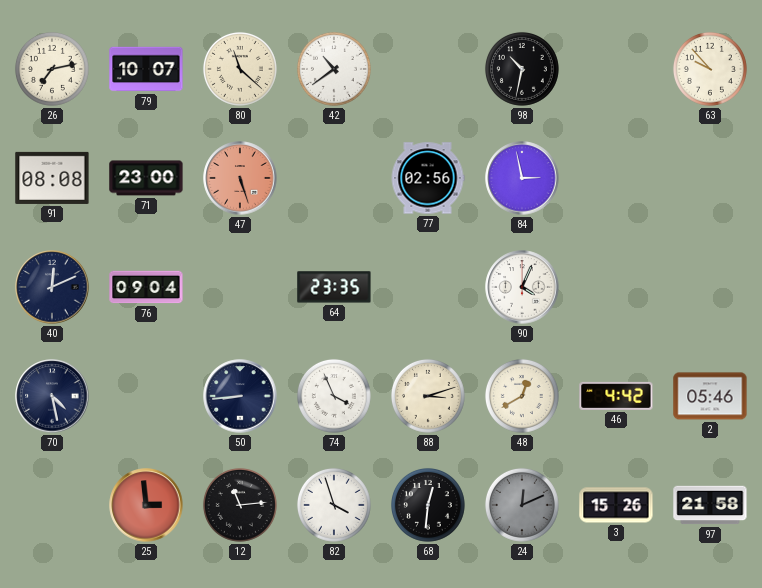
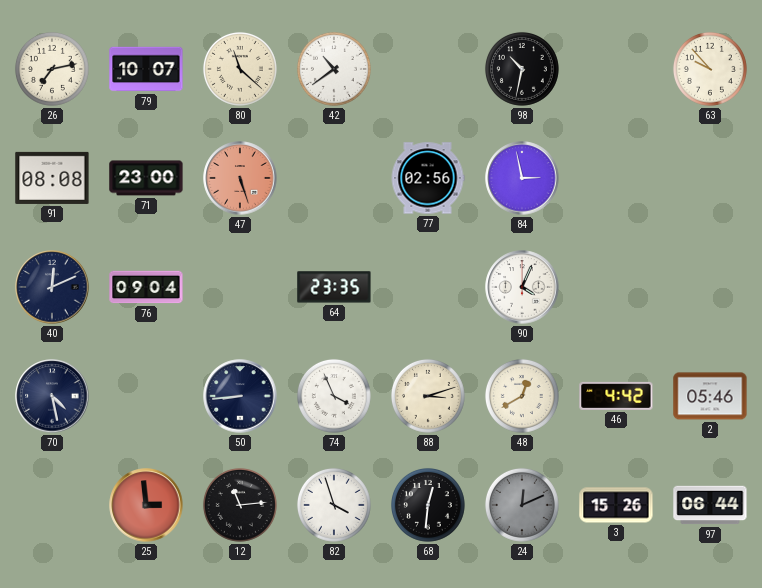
97: 21:58 -> 06:44 (710, 505)
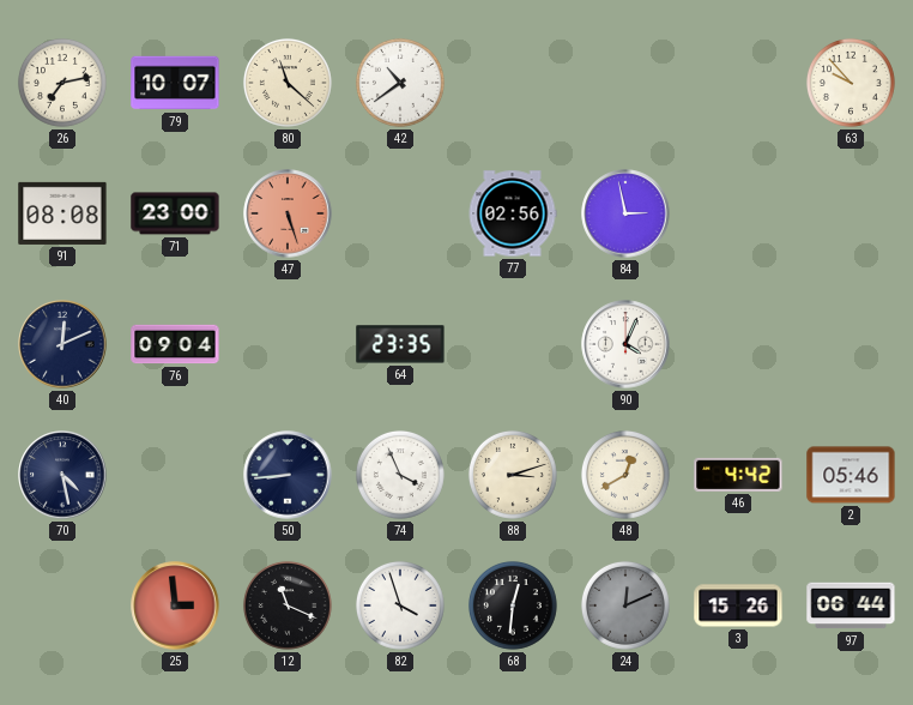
98: 10:32 -> none (522, 69)
12: 11:14 -> 11:19 (288, 605)
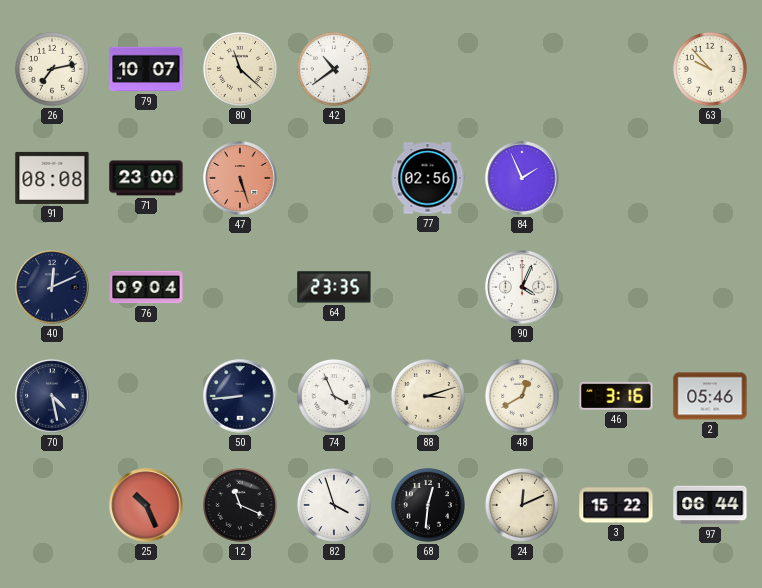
84: 2:58 -> 1:56 (522, 178)
46: 4:42 -> 3:16 (616, 396)
25: 2:59 -> 10:26 (146, 505)
24 dial: grey -> cream (522, 505)
3: 15:26 -> 15:22 (616, 505)
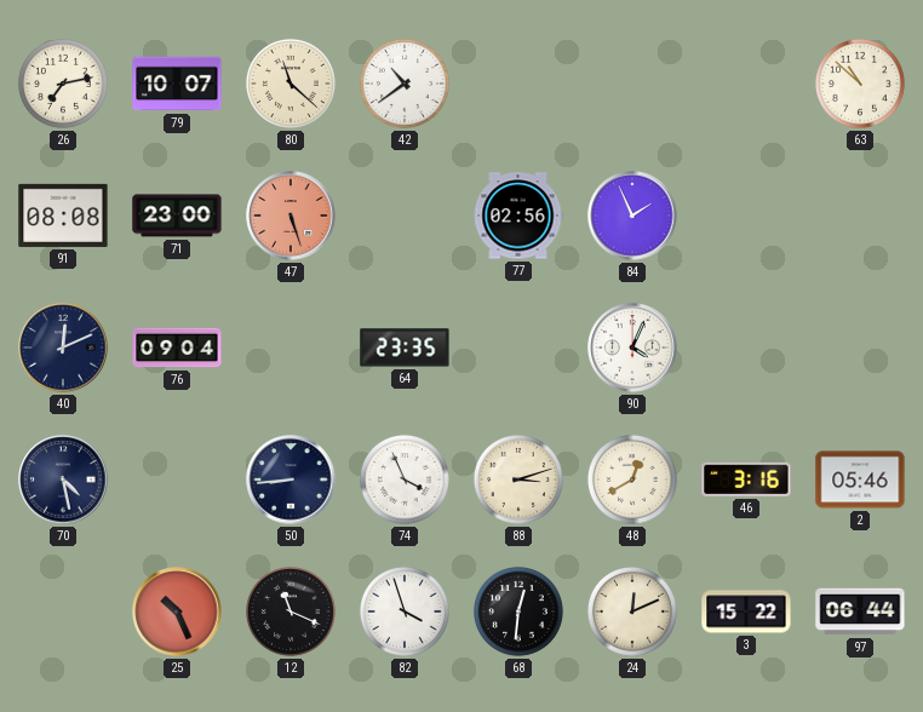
63: 9:53 -> 10:52 (860, 84)
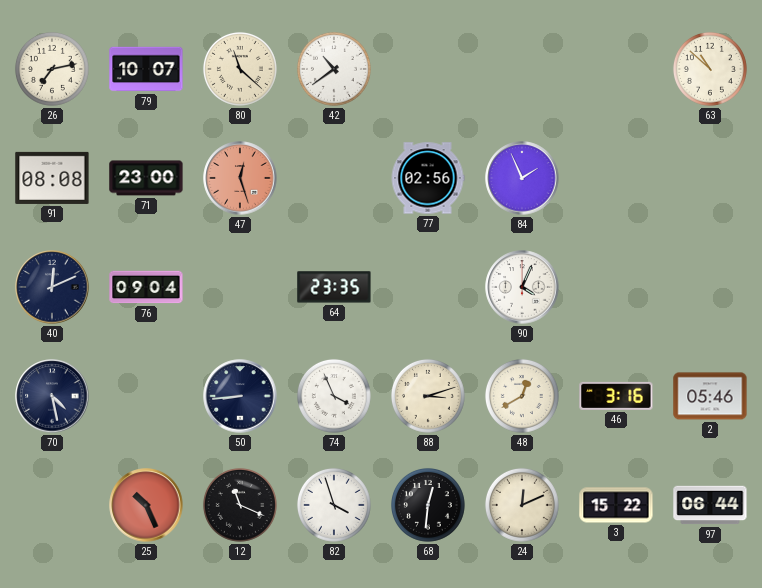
47: 5:27 -> 12:27 (240, 178)
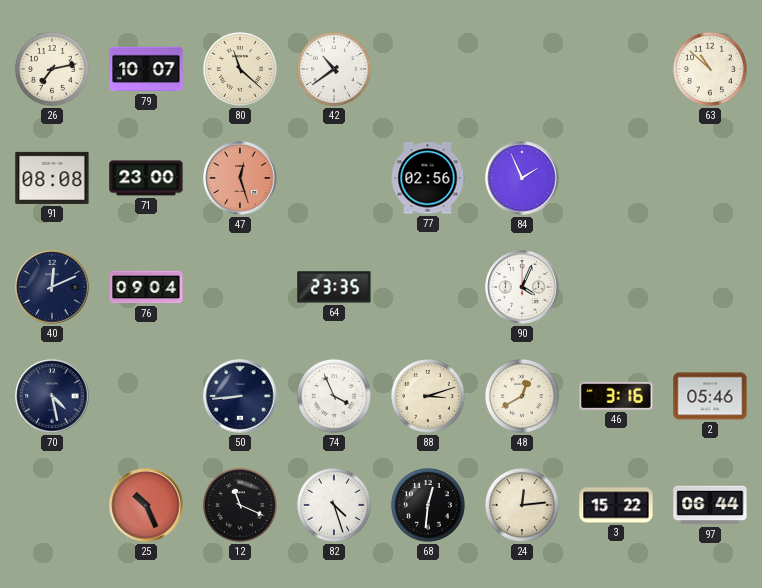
82: 3:57 -> 4:27 (334, 505)
24: 12:11 -> 12:14 (522, 505)
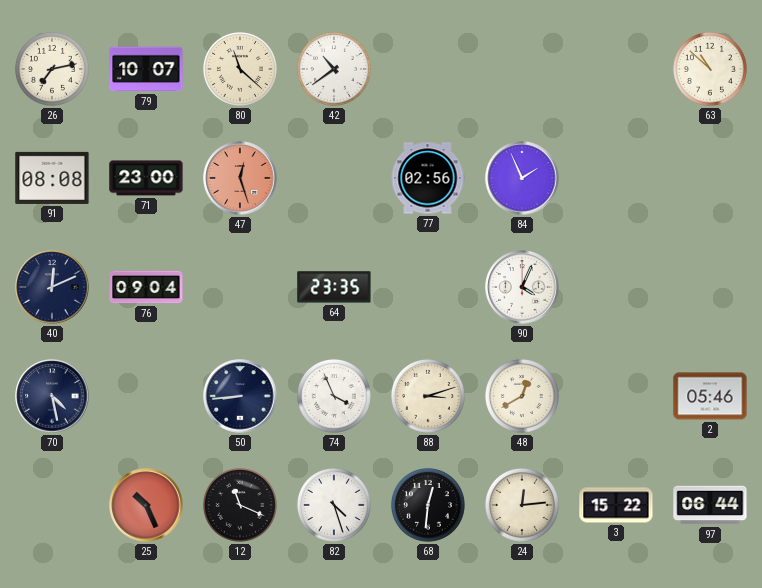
46: 3:16 -> none (616, 396)
